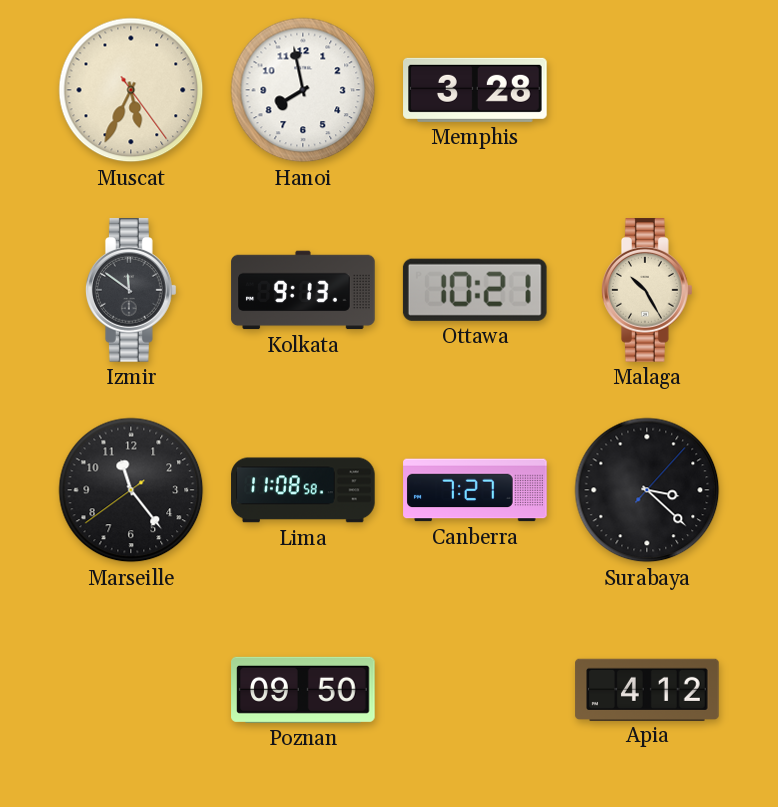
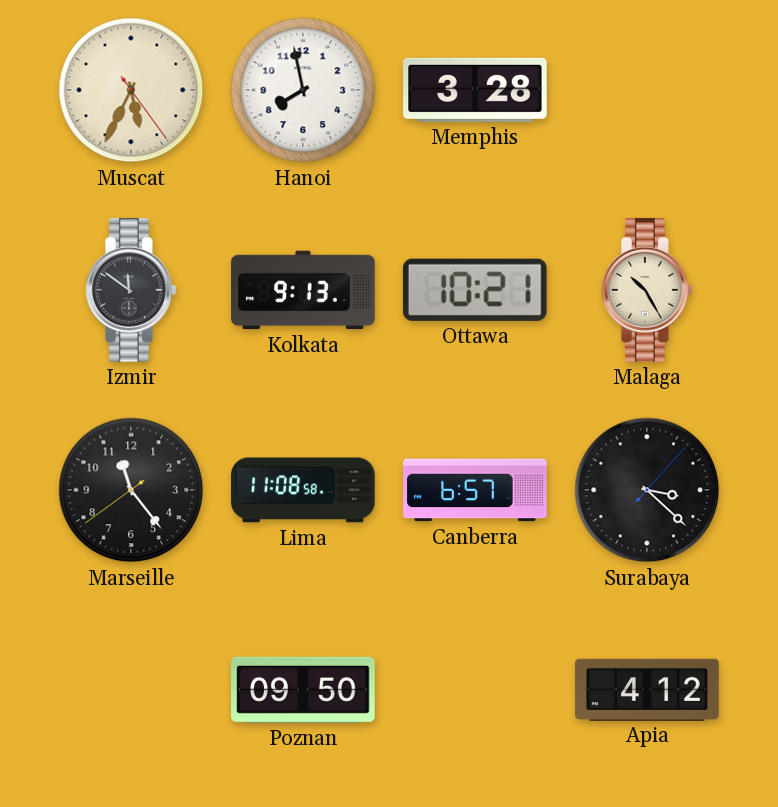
Canberra: 7:27 -> 6:57 (475, 490)
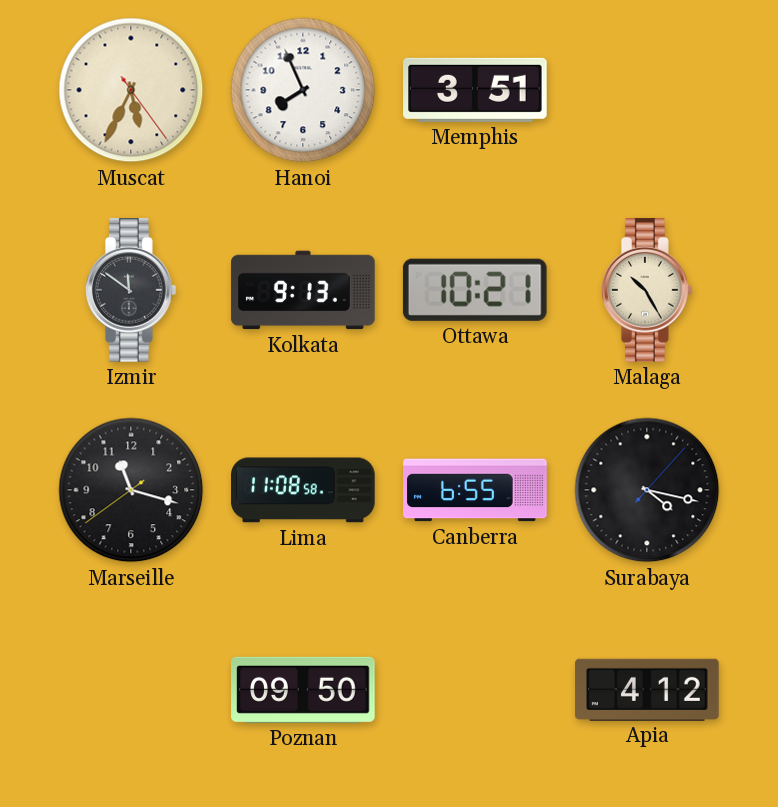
Hanoi: 7:58 -> 7:56 (303, 90)
Memphis: 3:28 -> 3:51 (475, 90)
Marseille: 11:23 -> 11:17 (131, 490)
Canberra: 6:57 -> 6:55 (475, 490)
Surabaya: 3:22 -> 4:17 (647, 490)
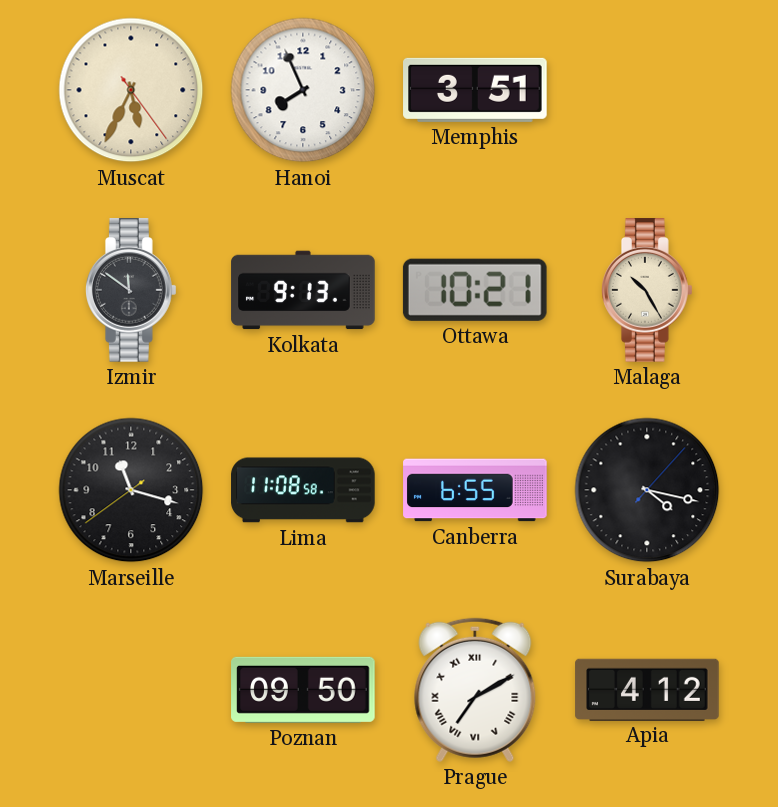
Prague: none -> 7:10 (475, 690)
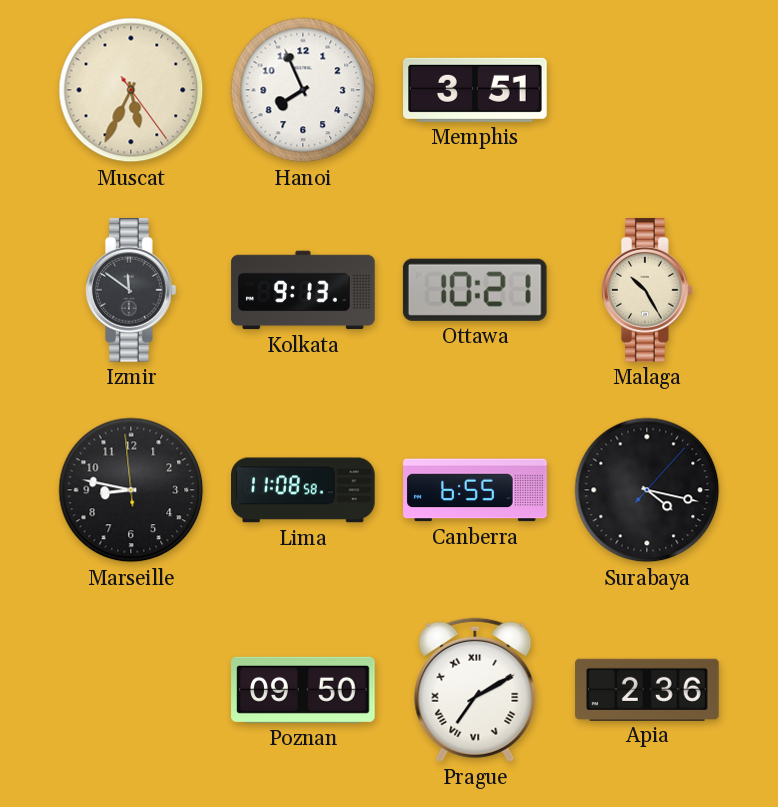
Marseille: 11:17 -> 8:46 (131, 490)
Apia: 4:12 -> 2:36 (647, 689)
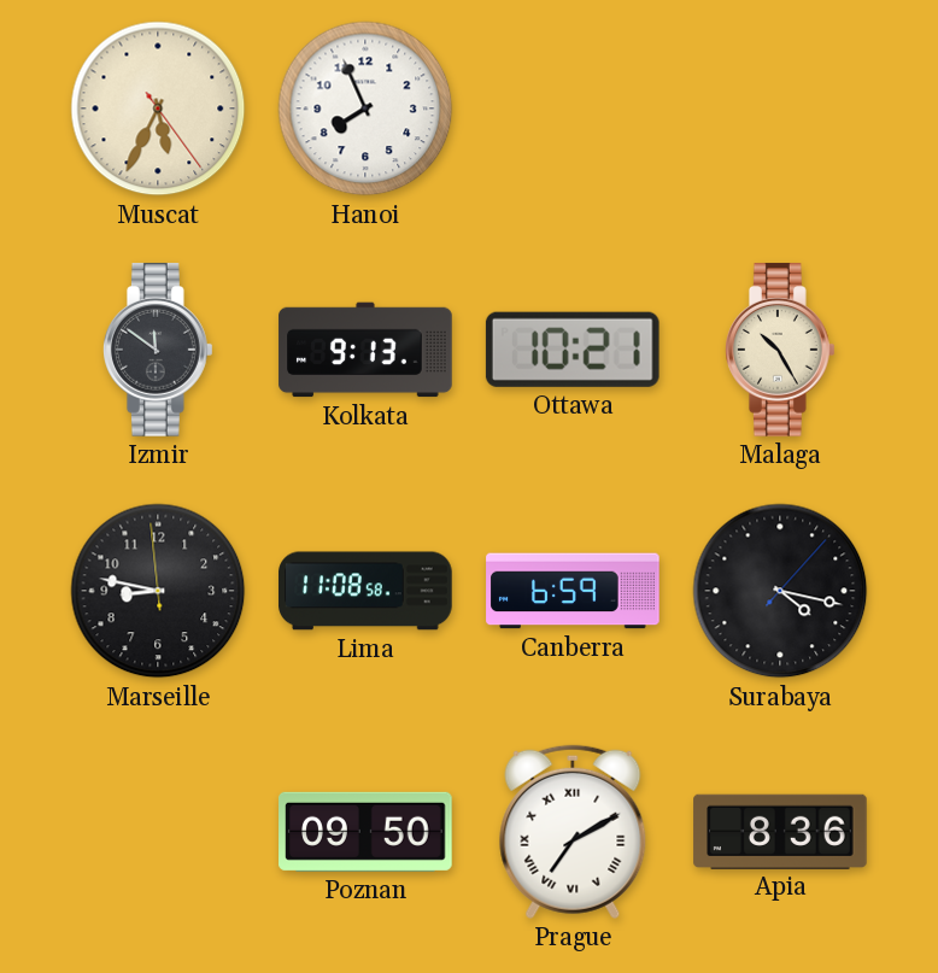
Memphis: 3:51 -> none (475, 90)
Canberra: 6:55 -> 6:59 (573, 591)
Apia: 2:36 -> 8:36 (780, 831)
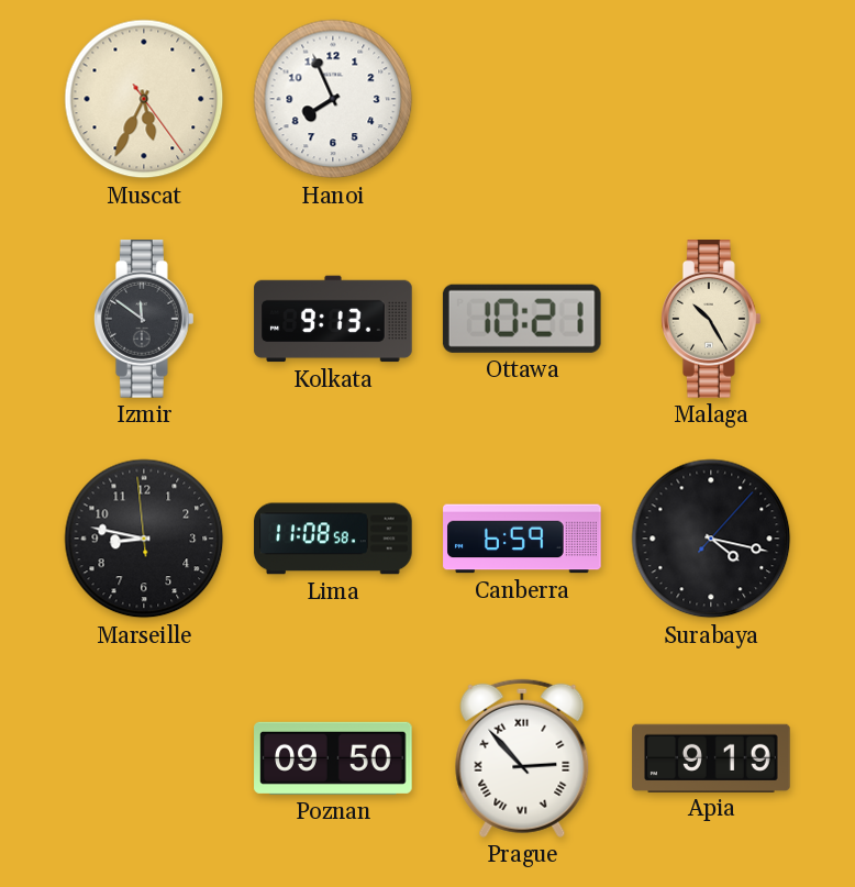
Prague: 7:10 -> 2:53 (522, 758)
Apia: 8:36 -> 9:19 (711, 757)
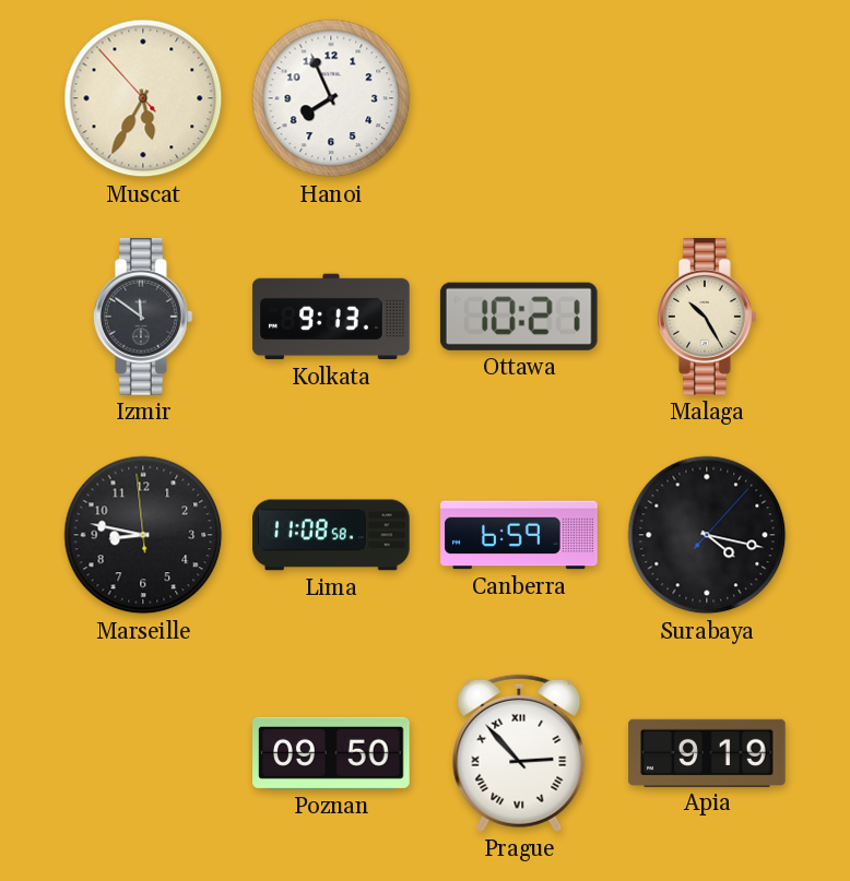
Muscat: 5:34:24 -> 5:34:53 (143, 98)
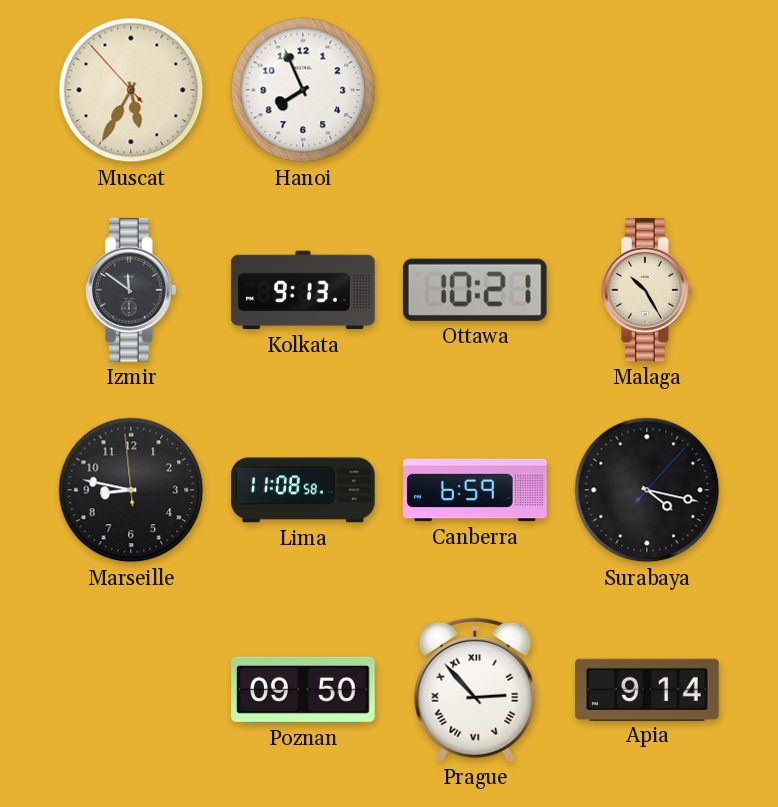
Apia: 9:19 -> 9:14 (647, 689)
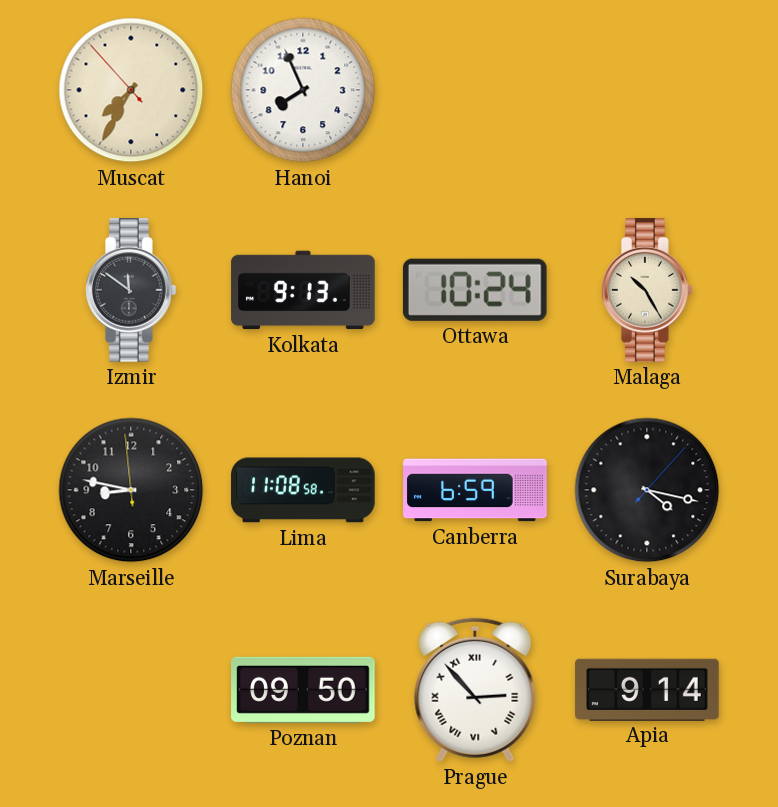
Muscat: 5:34 -> 7:34 (131, 90)
Ottawa: 10:21 -> 10:24 (475, 290)
